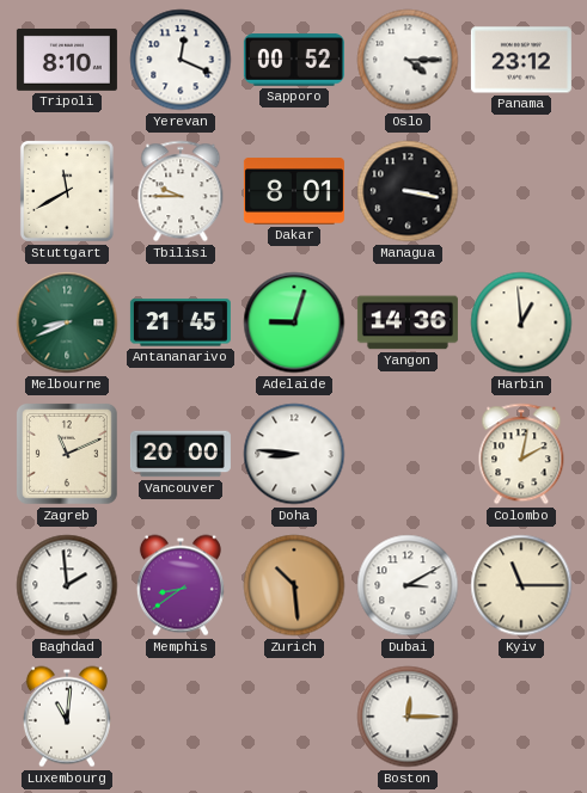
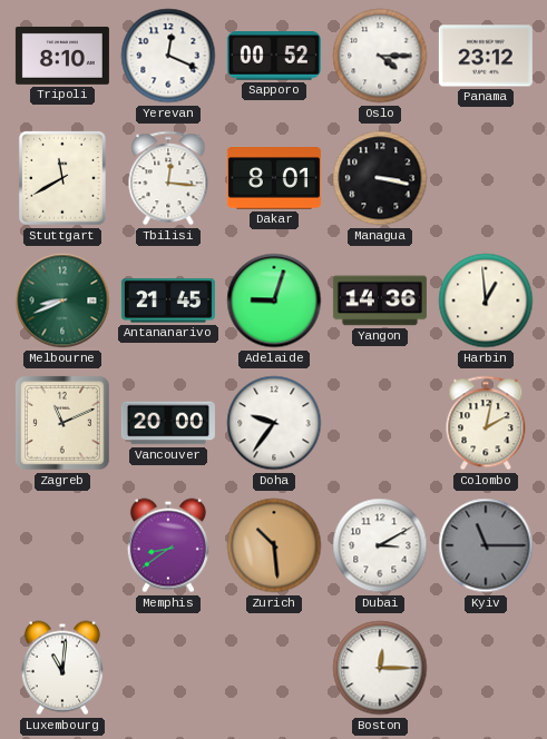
Tbilisi: 9:45 -> 12:16 (168, 178)
Doha: 8:46 -> 9:36 (274, 423)
Baghdad: 1:59 -> none (67, 585)
Kyiv dial: cream -> grey (486, 545)
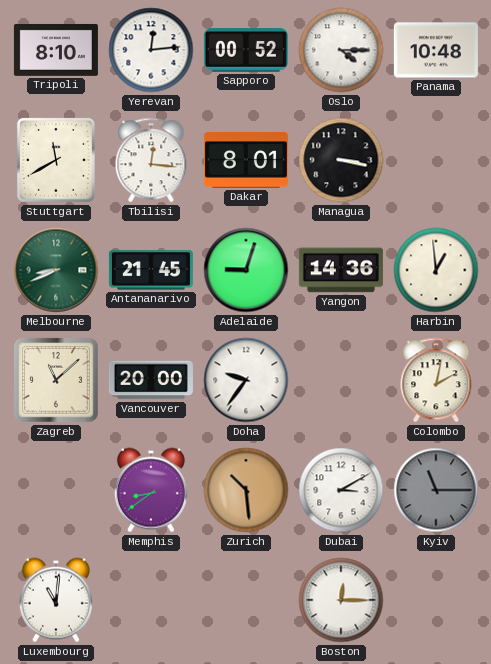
Yerevan: 12:19 -> 12:14 (151, 50)
Panama: 23:12 -> 10:48 (436, 50)
Zagreb: 11:11 -> 11:08 (56, 380)
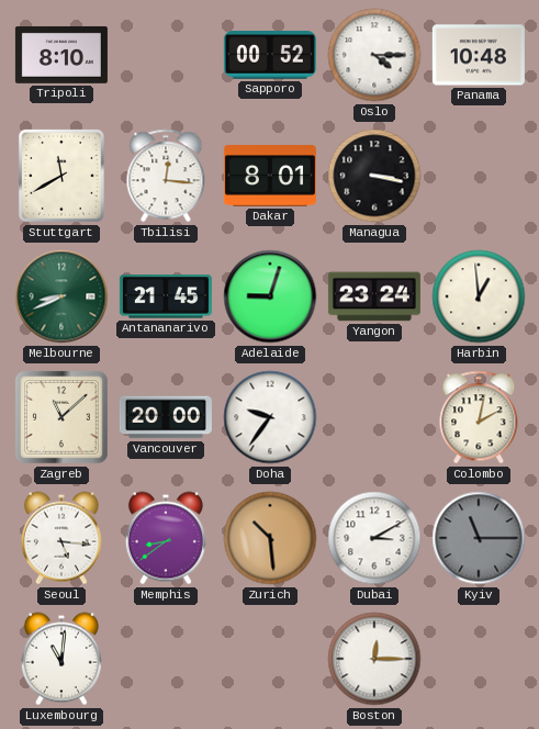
Yerevan: 12:14 -> none (151, 50)
Yangon: 14:36 -> 23:24 (374, 296)
Seoul: none -> 5:16 (61, 538)
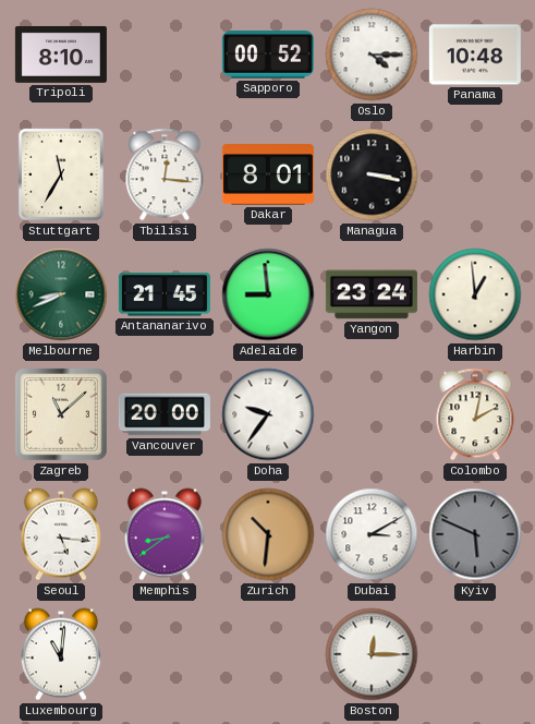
Stuttgart: 11:40 -> 11:35 (61, 174)
Adelaide: 9:03 -> 8:59 (268, 294)
Zurich: 10:29 -> 10:31 (268, 534)
Kyiv: 11:15 -> 5:49 (475, 534)
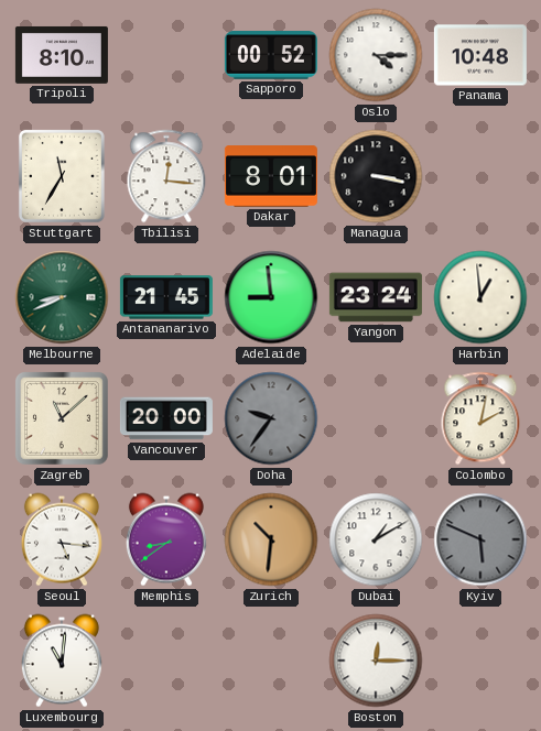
Doha dial: white -> grey (271, 418)
Dubai: 3:10 -> 1:10 (376, 539)
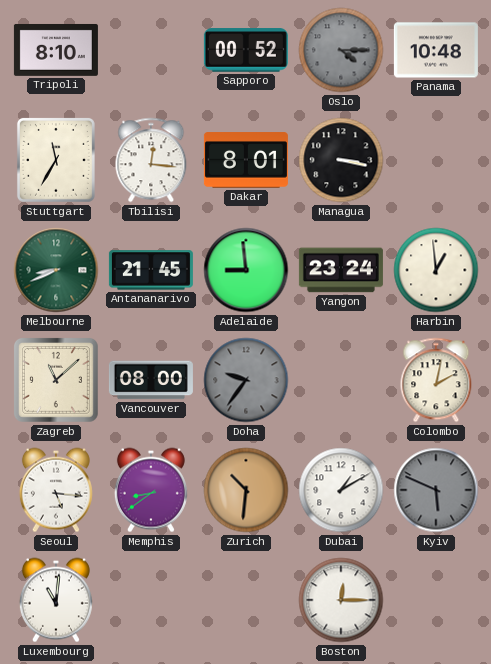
Oslo dial: white -> grey (341, 50)
Vancouver: 20:00 -> 08:00 (151, 380)
